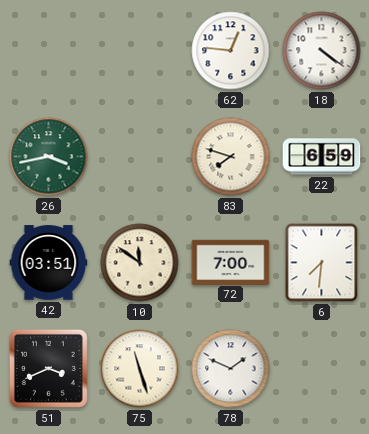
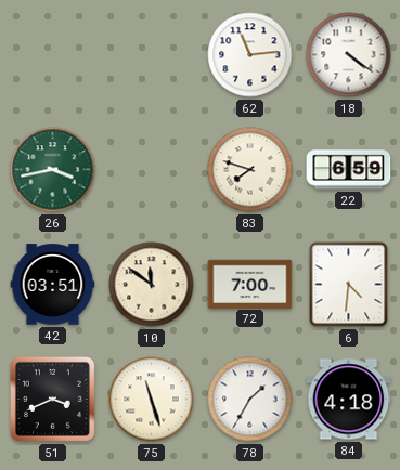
62: 12:46 -> 11:14 (250, 55)
6: 7:31 -> 4:31 (349, 285)
78: 1:49 -> 1:35 (250, 400)
84: none -> 4:18 (349, 400)
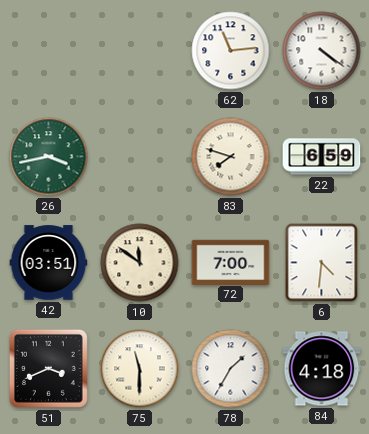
75: 11:27 -> 11:30 (140, 369)
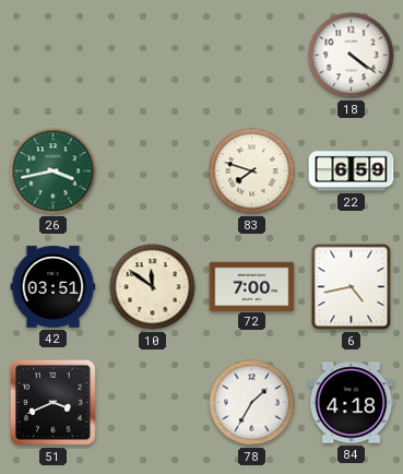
62: 11:14 -> none (231, 51)
6: 4:31 -> 4:43 (352, 287)
75: 11:30 -> none (140, 369)
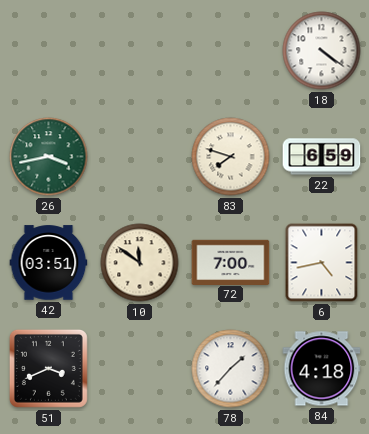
78: 1:35 -> 1:37 (231, 369)
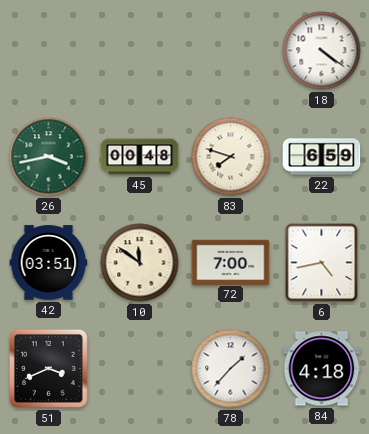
45: none -> 00:48 (140, 157)
